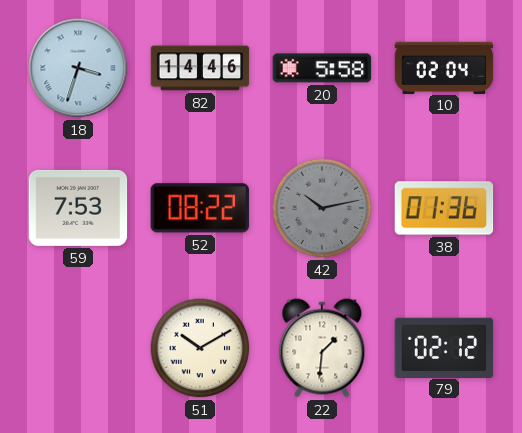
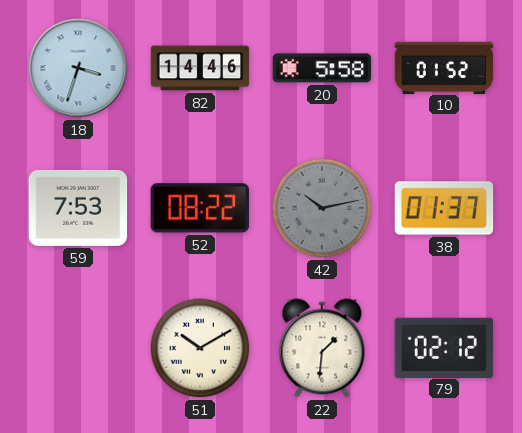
10: 02:04 -> 01:52 (444, 67)
38: 01:36 -> 01:37 (444, 208)
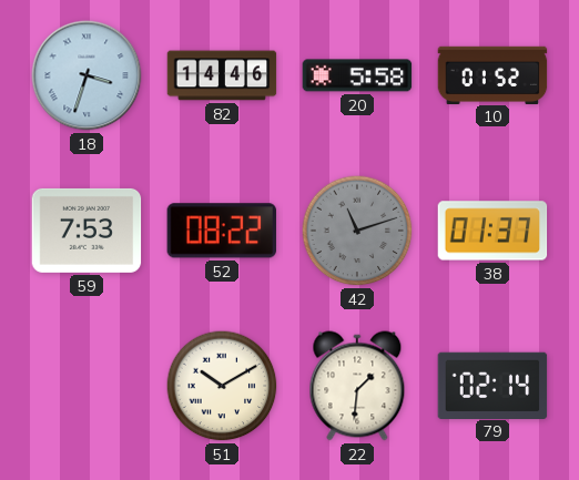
42: 10:13 -> 11:12 (357, 231)
79: 02:12 -> 02:14 (492, 385)
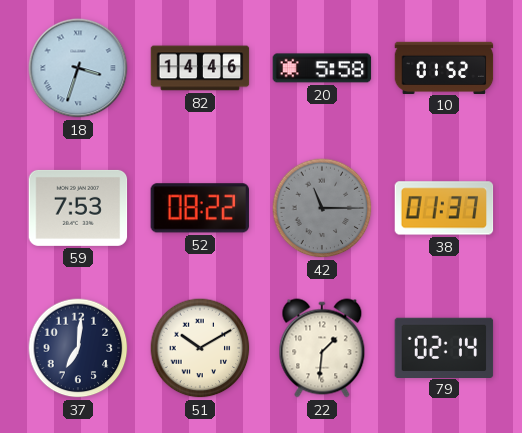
42: 11:12 -> 11:15 (322, 208)
37: none -> 7:01 (78, 348)
